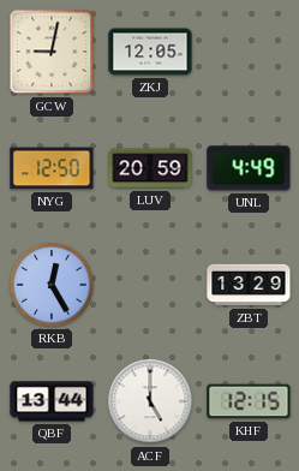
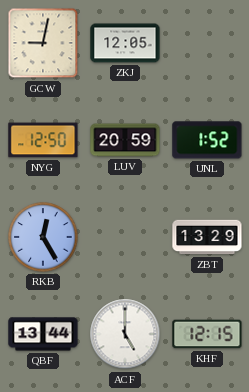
UNL: 4:49 -> 1:52 (207, 140)
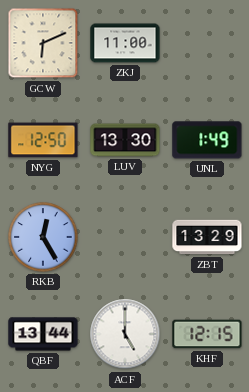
GCW: 9:02 -> 6:11 (43, 43)
ZKJ: 12:05 -> 11:00 (125, 43)
LUV: 20:59 -> 13:30 (125, 140)
UNL: 1:52 -> 1:49 (207, 140)
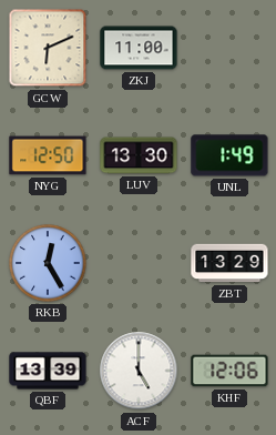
QBF: 13:44 -> 13:39 (48, 371)
KHF: 12:15 -> 12:06 (229, 371)
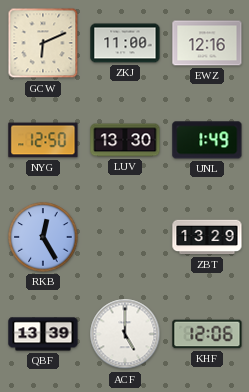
EWZ: none -> 12:16 (207, 43)
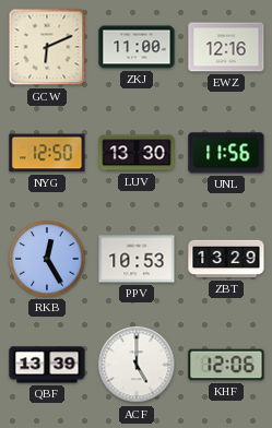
UNL: 1:49 -> 11:56 (226, 153)
PPV: none -> 10:53 (137, 259)
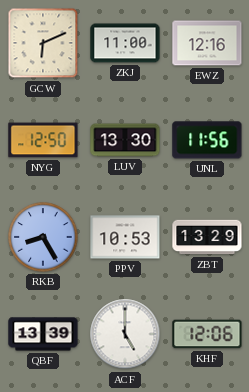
RKB: 12:25 -> 8:25 (43, 237)
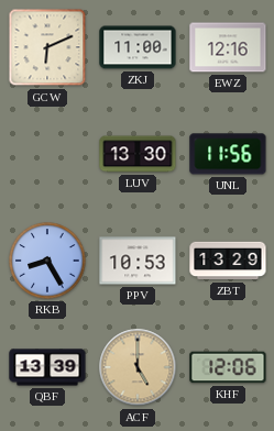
NYG: 12:50 -> none (43, 140)
ACF dial: white -> champagne (138, 367)
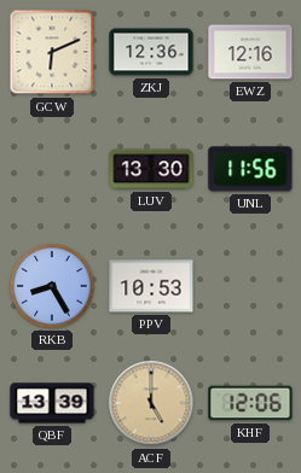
ZKJ: 11:00 -> 12:36 (151, 52)
ZBT: 13:29 -> none (228, 261)
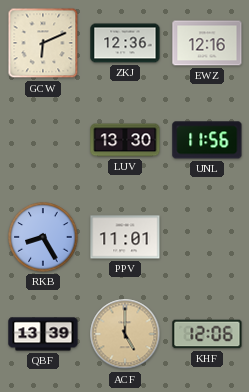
PPV: 10:53 -> 11:01 (125, 237)
